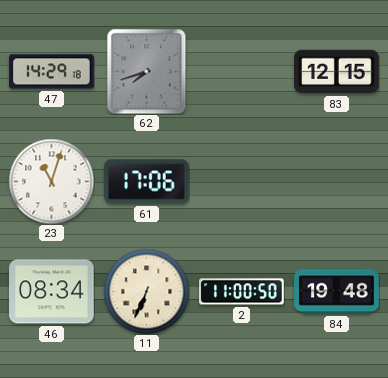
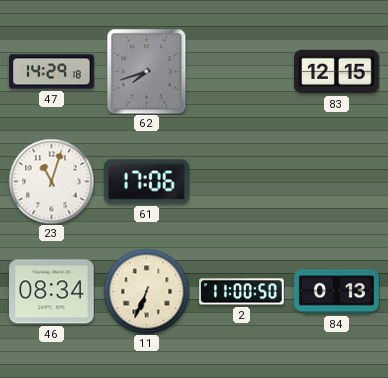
84: 19:48 -> 0:13 (337, 292)
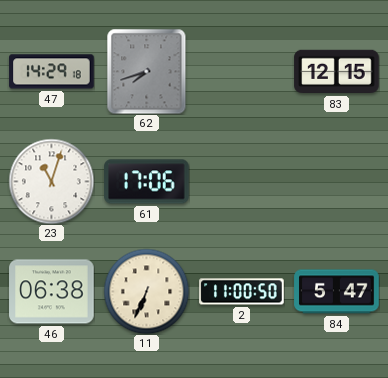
46: 08:34 -> 06:38 (52, 292)
84: 0:13 -> 5:47 (337, 292)
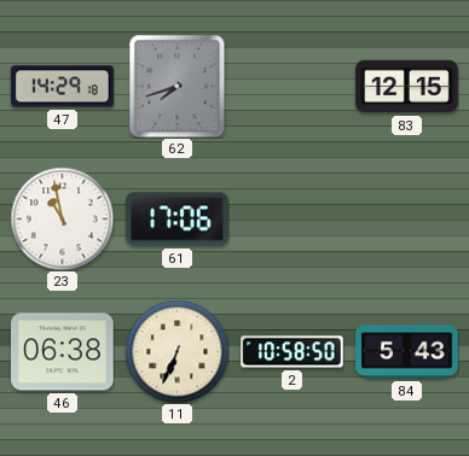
23: 11:03 -> 10:58 (62, 218)
2: 11:00 -> 10:58 (293, 352)
84: 5:47 -> 5:43 (407, 352)
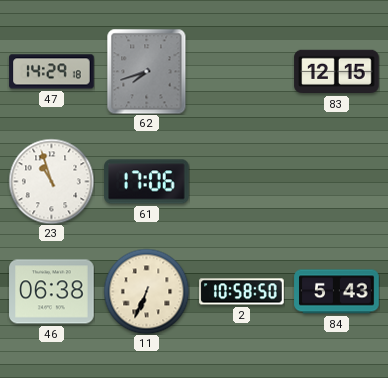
23: 10:58 -> 10:57 (51, 181)
